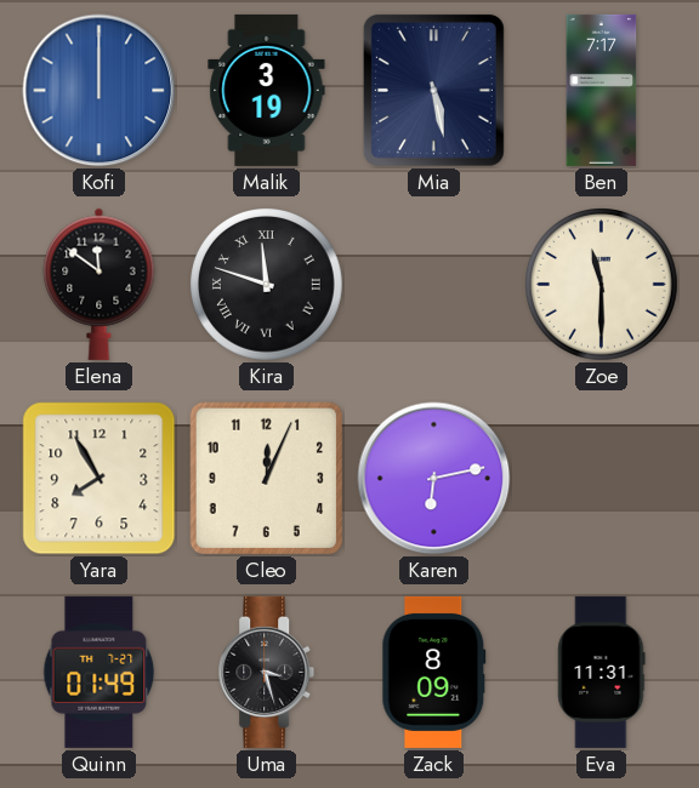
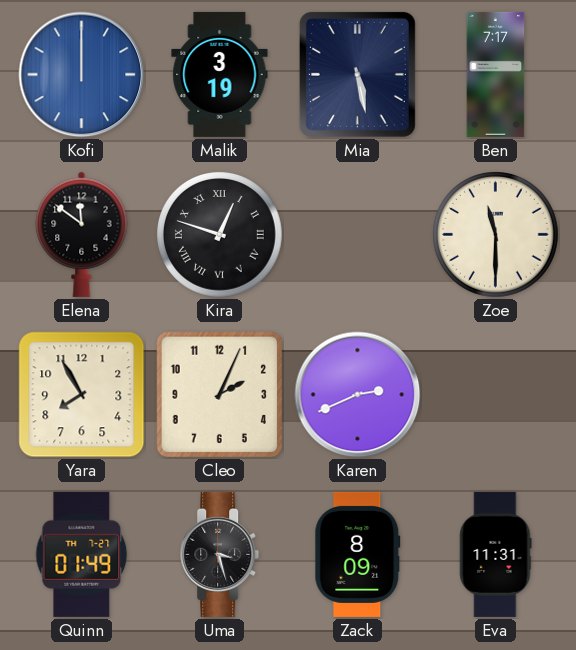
Kira: 11:48 -> 12:48 (220, 235)
Cleo: 12:04 -> 2:04 (220, 395)
Karen: 6:13 -> 2:41 (358, 395)
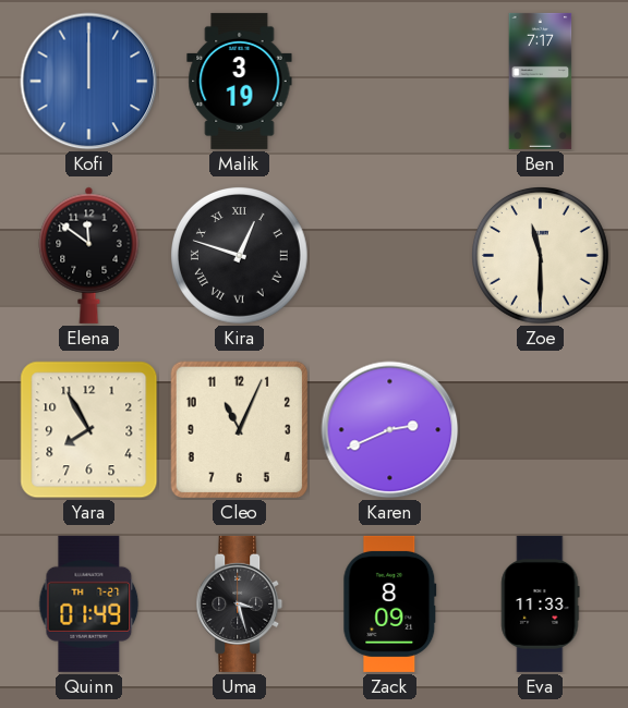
Mia: 5:28 -> none (357, 74)
Cleo: 2:04 -> 11:04 (240, 430)
Eva: 11:31 -> 11:33 (541, 603)
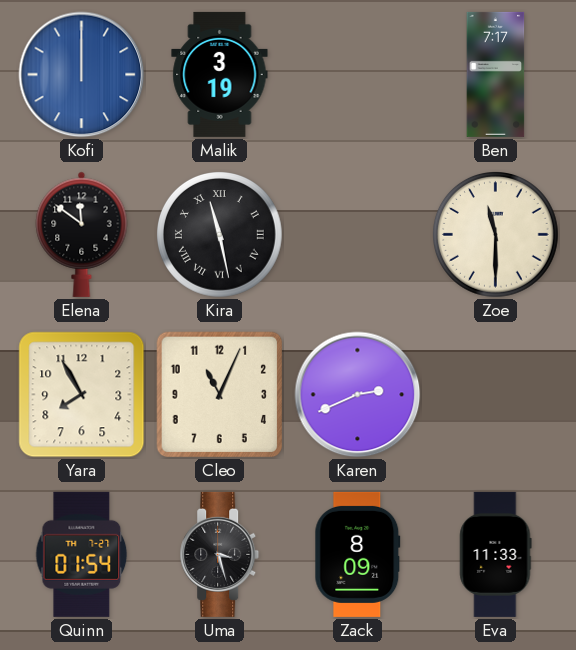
Kira: 12:48 -> 11:28 (220, 235)
Quinn: 01:49 -> 01:54 (82, 554)
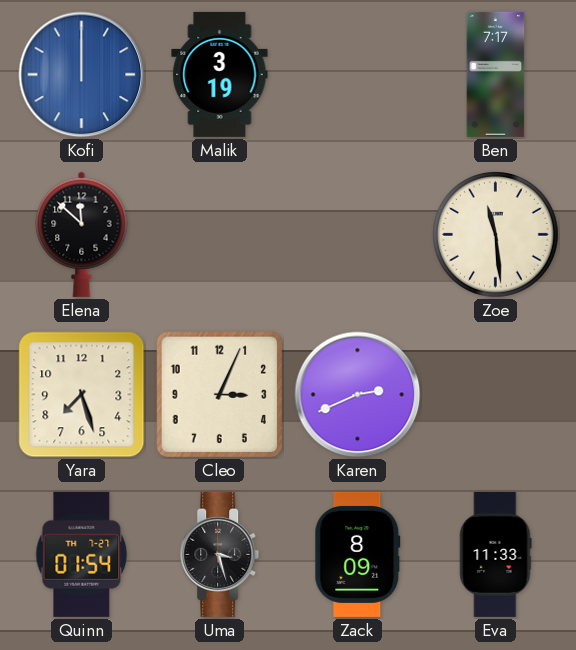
Elena: 11:51 -> 11:52 (82, 234)
Kira: 11:28 -> none (220, 235)
Zoe: 11:30 -> 11:29 (496, 235)
Yara: 7:55 -> 7:27 (82, 395)
Cleo: 11:04 -> 3:04 (220, 395)
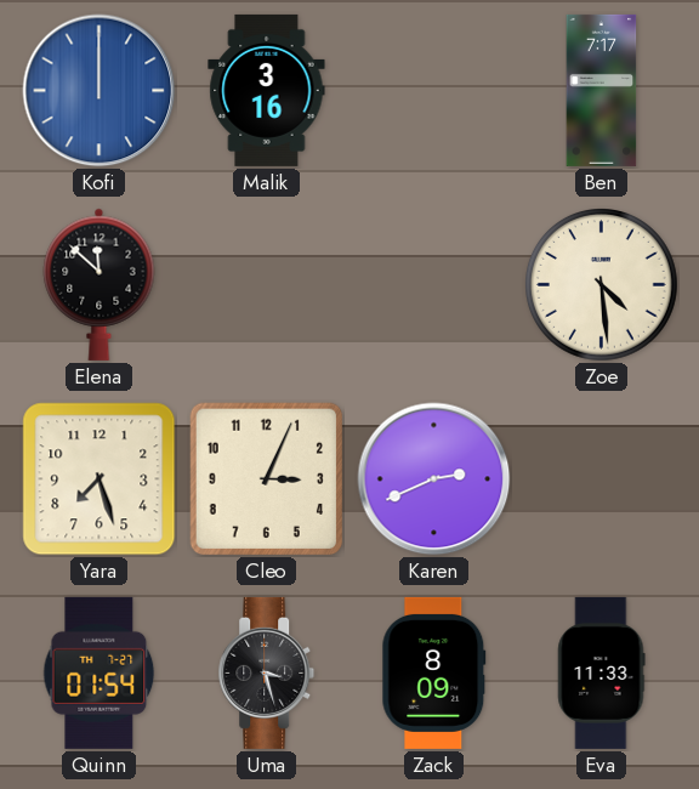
Malik: 3:19 -> 3:16 (267, 90)
Zoe: 11:29 -> 4:29 (602, 285)
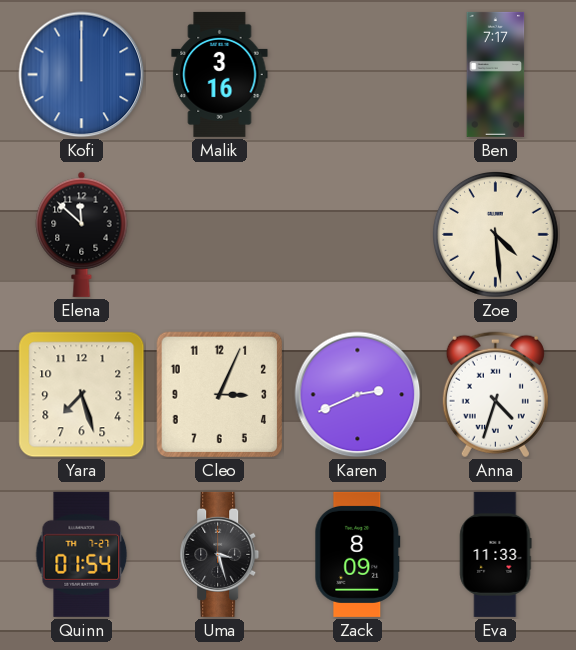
Anna: none -> 4:33 (495, 395)
